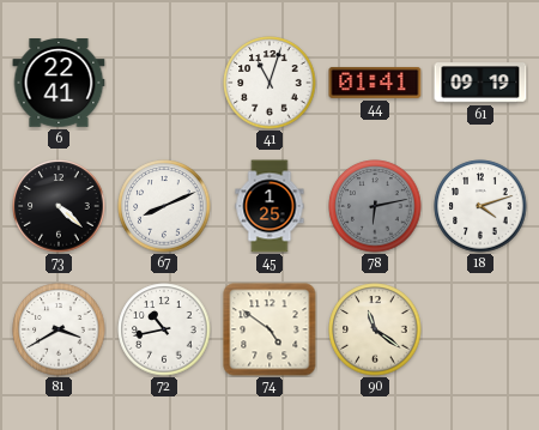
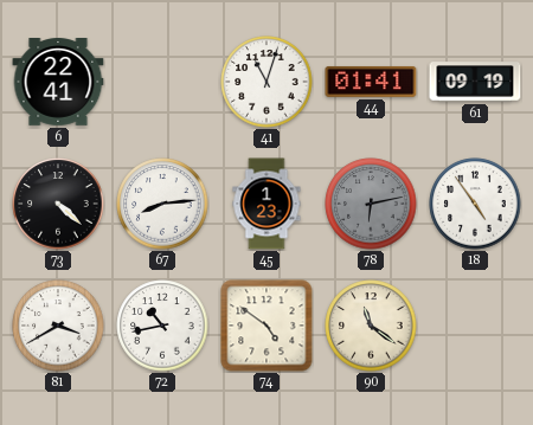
67: 8:11 -> 8:14 (162, 204)
45: 1:25 -> 1:23 (266, 204)
18: 4:12 -> 4:54 (475, 204)
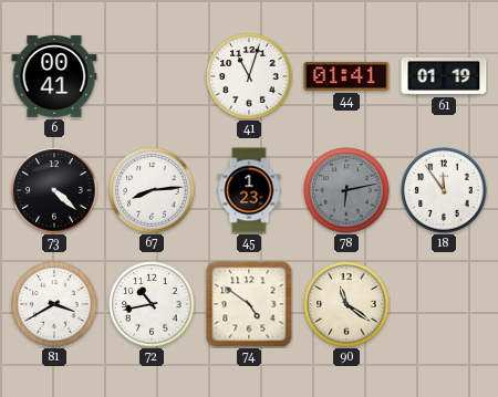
6: 22:41 -> 00:41 (54, 77)
61: 09:19 -> 01:19 (444, 76)
18: 4:54 -> 11:54 (444, 190)
